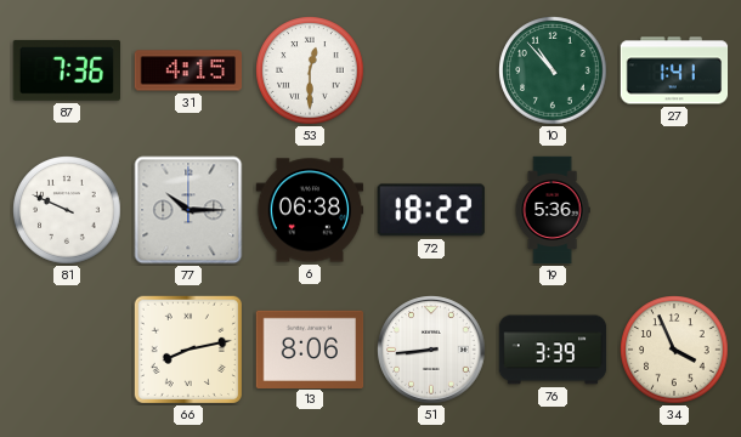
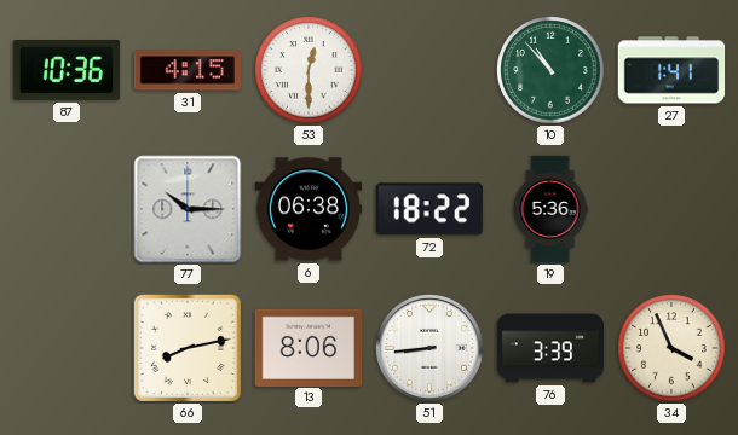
87: 7:36 -> 10:36 (65, 70)
81: 9:49 -> none (67, 210)
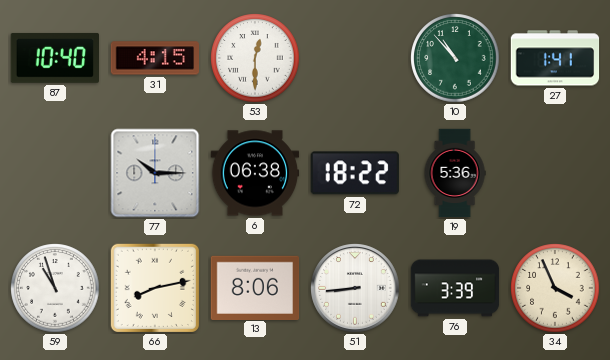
87: 10:36 -> 10:40 (54, 58)
59: none -> 10:57 (55, 288)
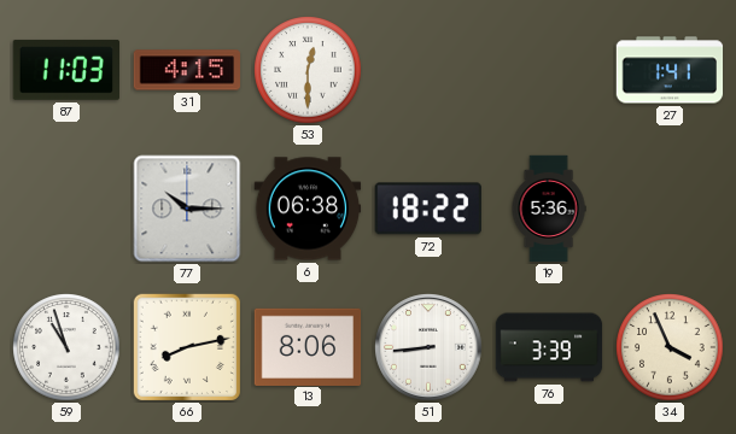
87: 10:40 -> 11:03 (65, 70)
10: 10:53 -> none (455, 58)
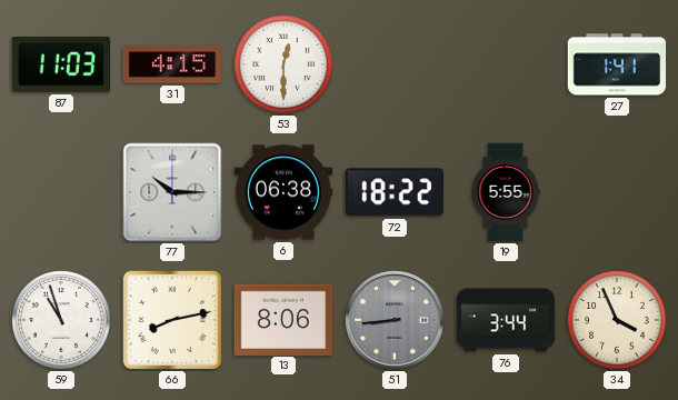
19: 5:36 -> 5:55 (506, 192)
51 dial: white -> grey (395, 320)
76: 3:39 -> 3:44 (506, 320)
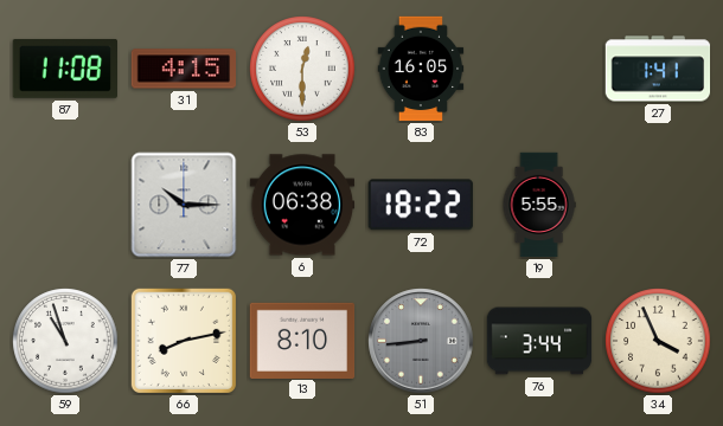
87: 11:03 -> 11:08 (64, 69)
83: none -> 16:05 (421, 69)
13: 8:06 -> 8:10 (302, 340)
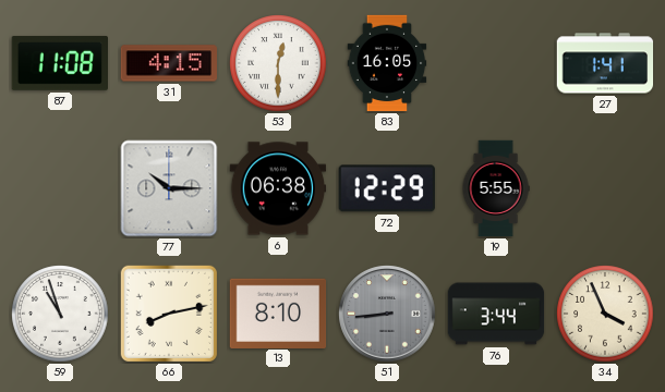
72: 18:22 -> 12:29 (387, 188)
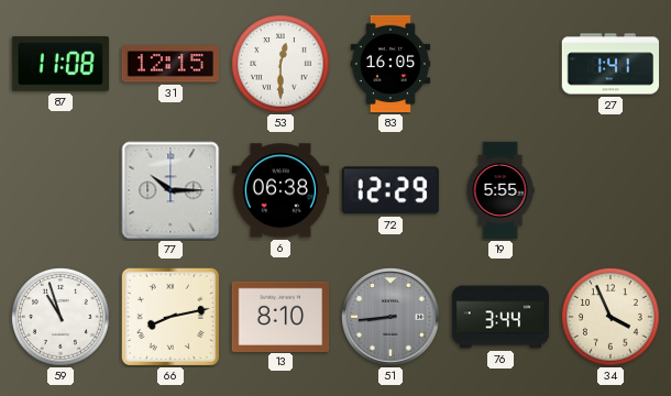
31: 4:15 -> 12:15 (170, 64)
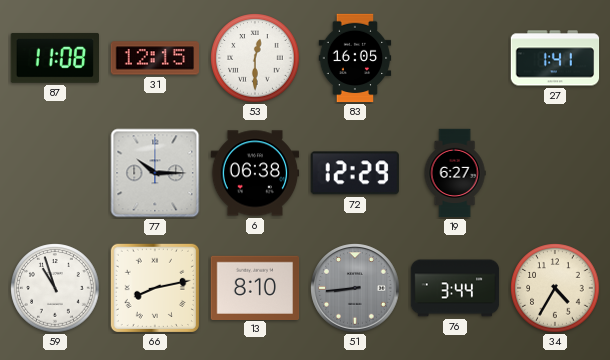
19: 5:55 -> 6:27 (455, 173)
34: 3:56 -> 4:35 (555, 288)
